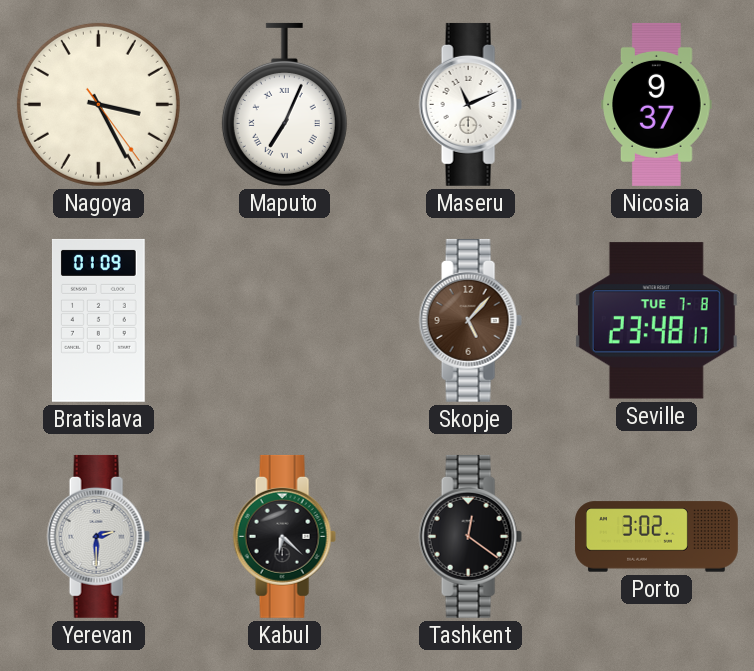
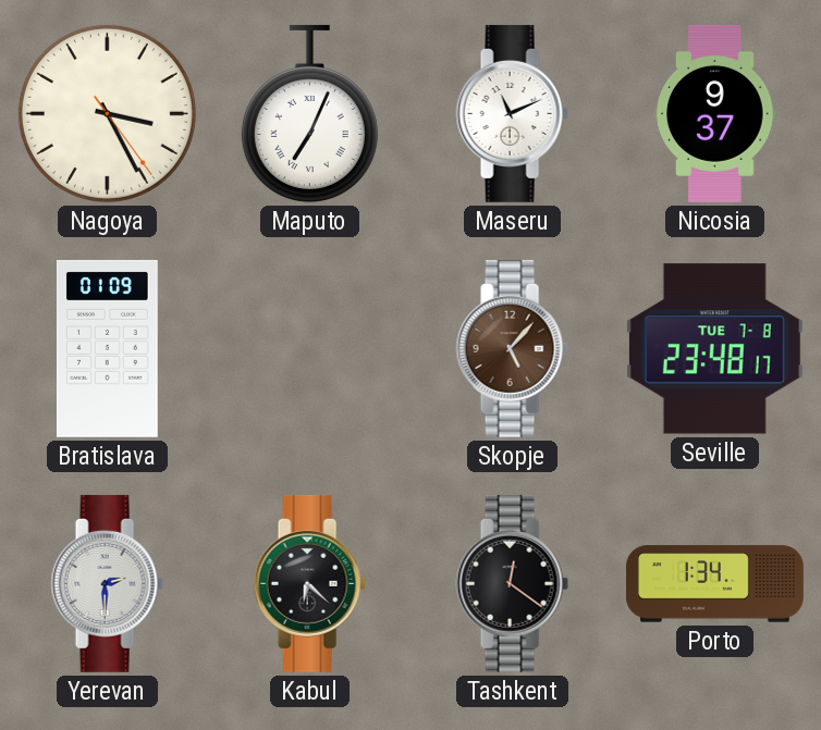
Porto: 3:02 -> 1:34 (715, 584)
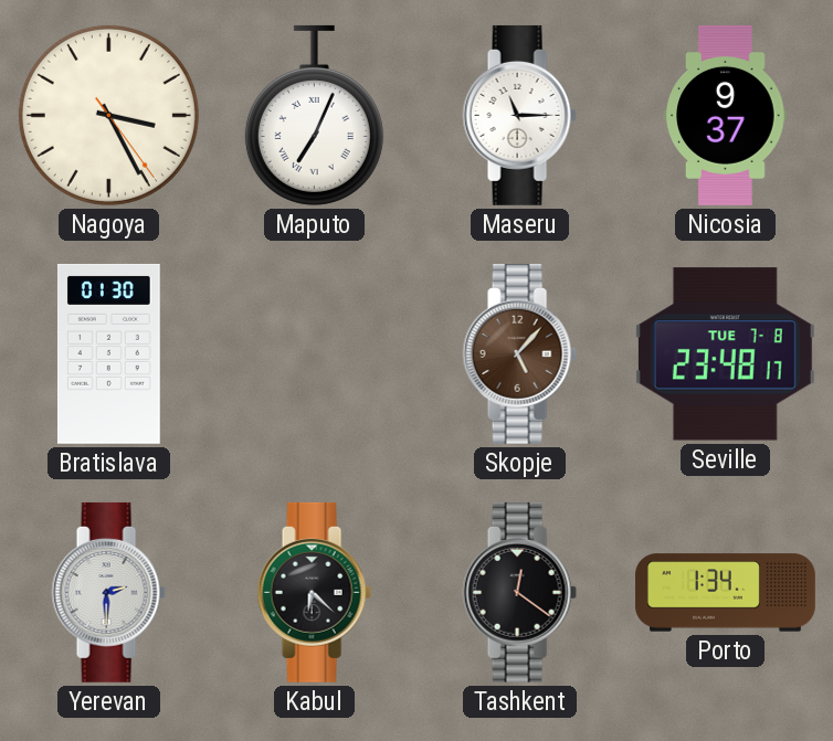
Maseru: 11:11 -> 11:15 (519, 115)
Bratislava: 01:09 -> 01:30 (108, 353)
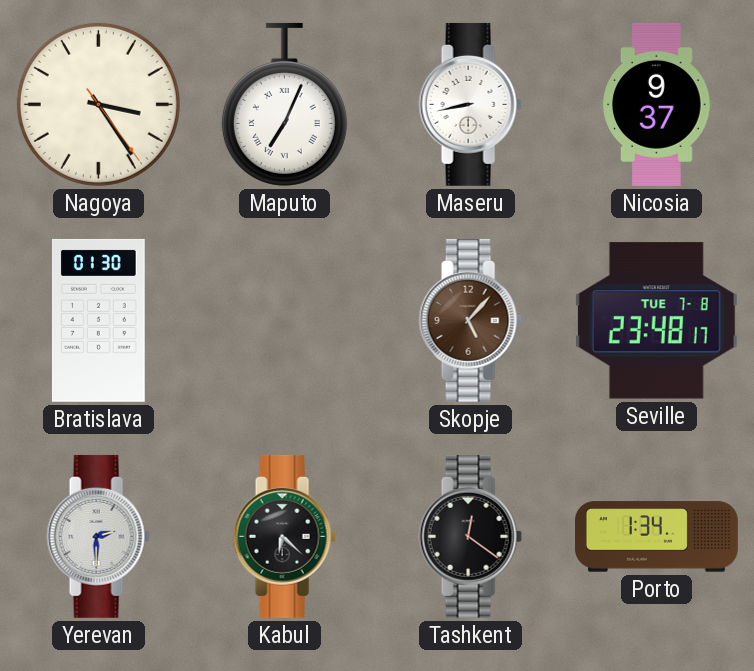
Nagoya: 3:25 -> 3:24 (98, 104)
Maseru: 11:15 -> 8:43 (470, 104)
